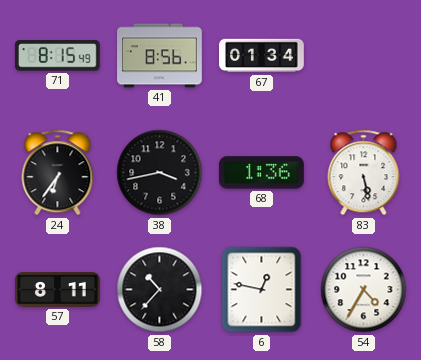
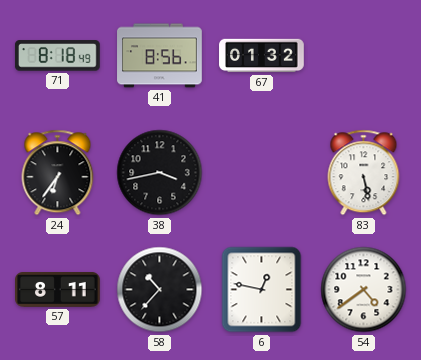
71: 8:15 -> 8:18 (58, 56)
67: 01:34 -> 01:32 (262, 56)
68: 1:36 -> none (262, 173)
54: 4:35 -> 4:39 (364, 290)
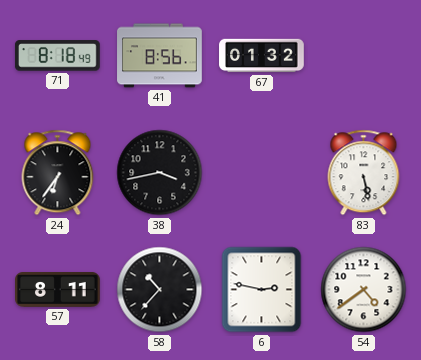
6: 12:47 -> 2:47 (262, 290)
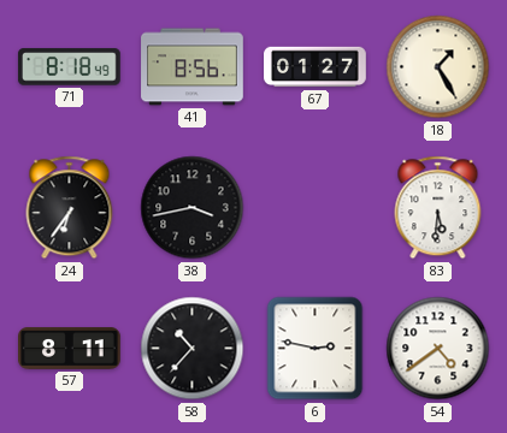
67: 01:32 -> 01:27 (316, 67)
18: none -> 1:25 (438, 67)
83: 5:28 -> 5:31 (438, 208)
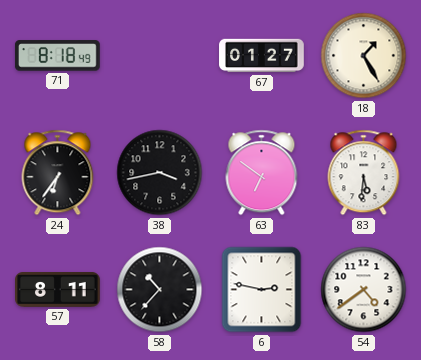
41: 8:56 -> none (193, 67)
63: none -> 6:51 (262, 173)
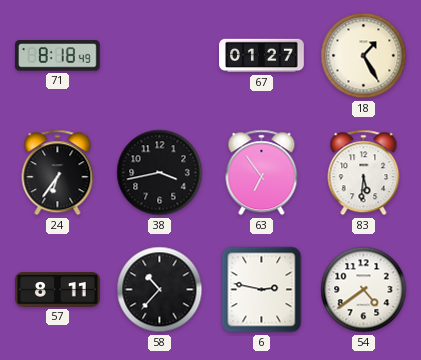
63: 6:51 -> 6:54 (262, 173)
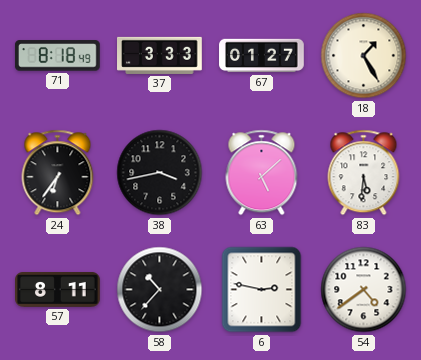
37: none -> 3:33 (160, 55)
63: 6:54 -> 5:08 (262, 173)
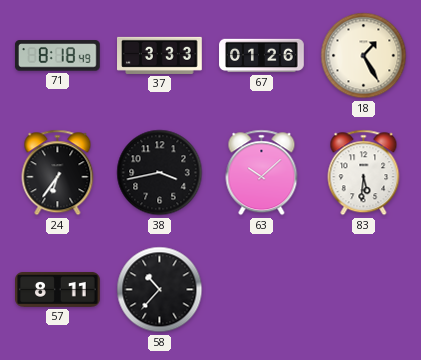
67: 01:27 -> 01:26 (262, 56)
63: 5:08 -> 10:08 (262, 173)
6: 2:47 -> none (262, 290)
54: 4:39 -> none (364, 290)
